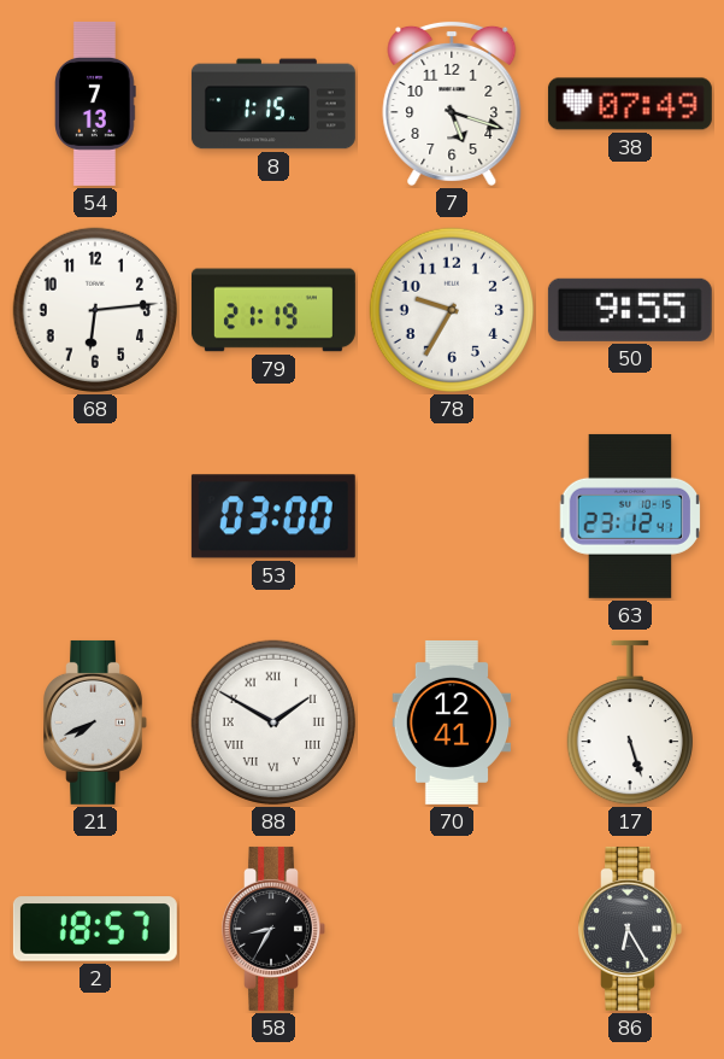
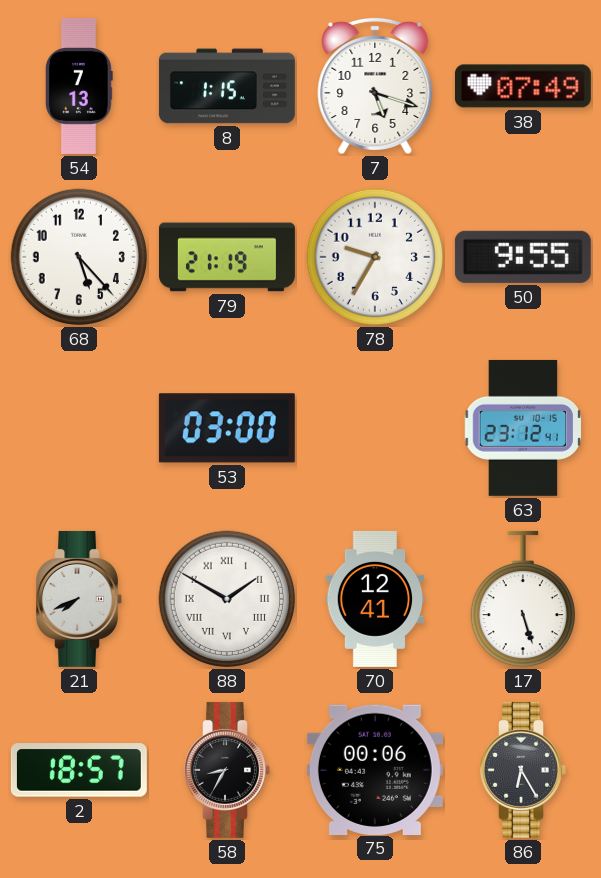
68: 6:14 -> 5:23 (79, 257)
75: none -> 00:06 (375, 769)
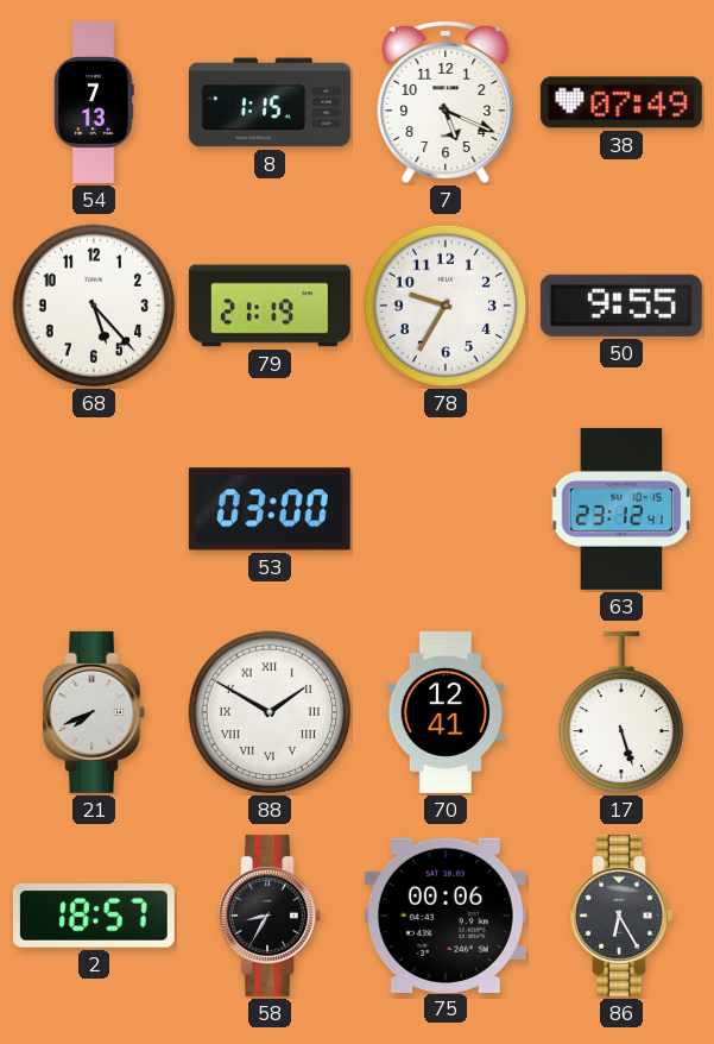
7: 5:18 -> 5:19 (446, 101)
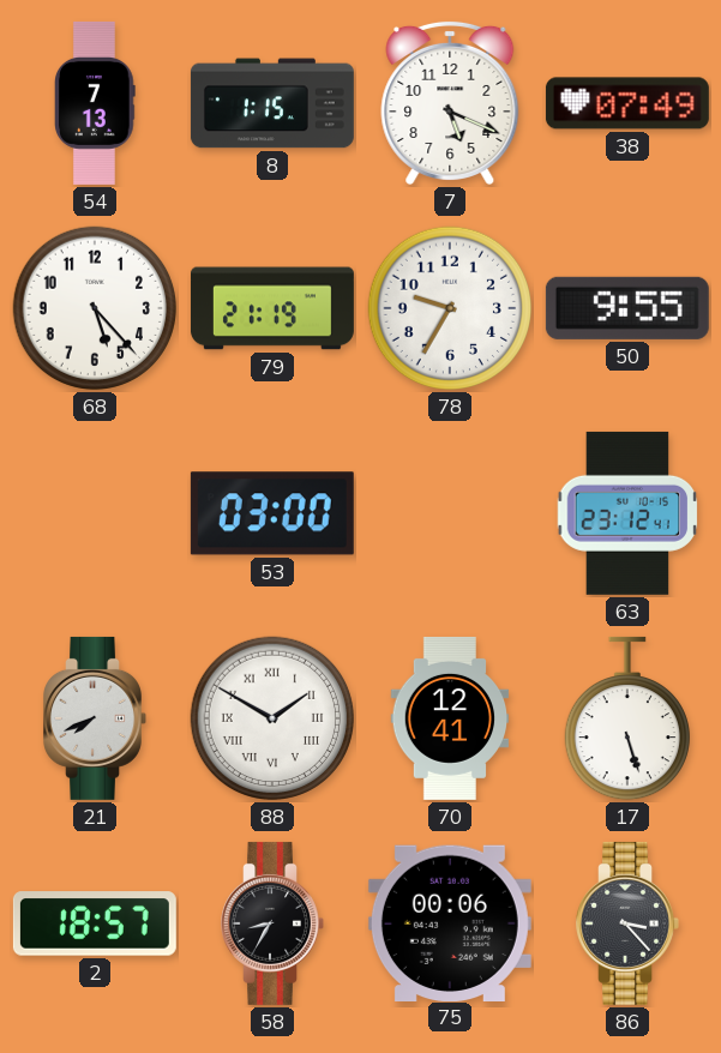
86: 6:25 -> 3:23 (627, 923)
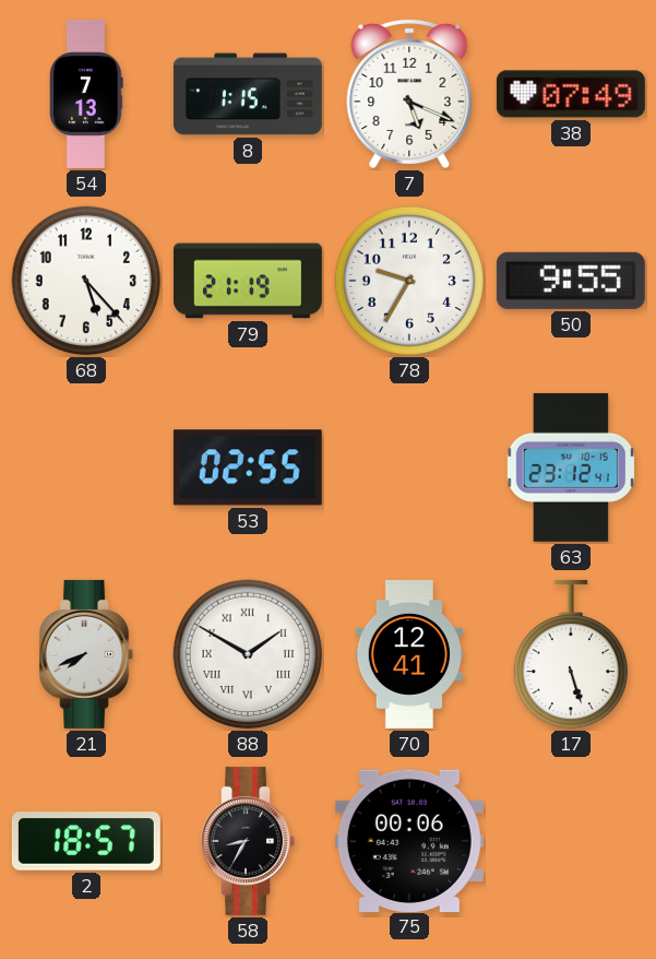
53: 03:00 -> 02:55 (248, 467)
86: 3:23 -> none (627, 923)
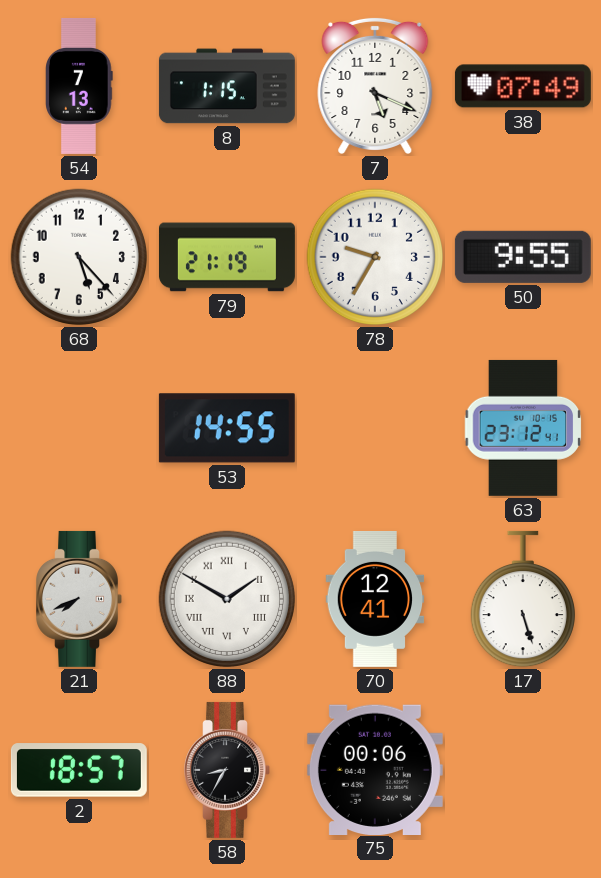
53: 02:55 -> 14:55 (227, 428)
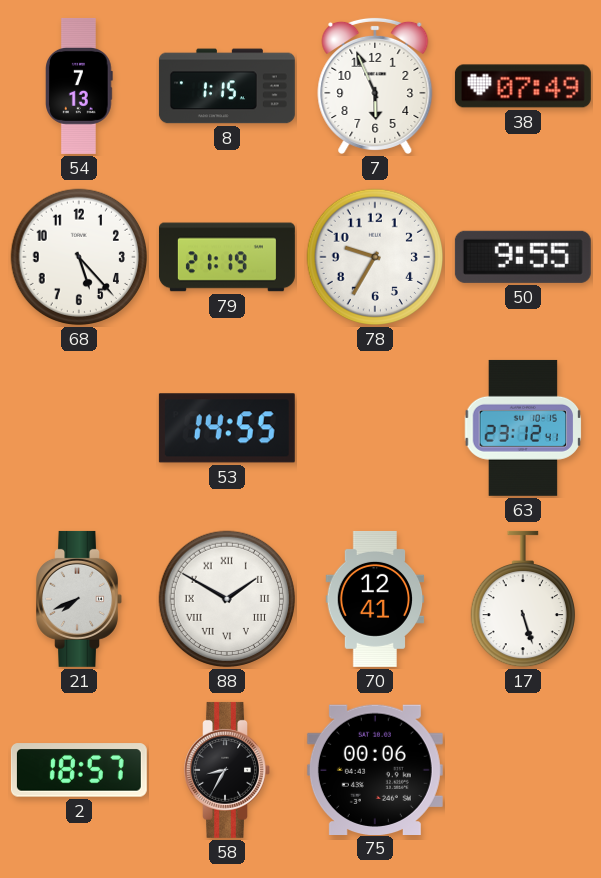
7: 5:19 -> 5:56 (375, 85)
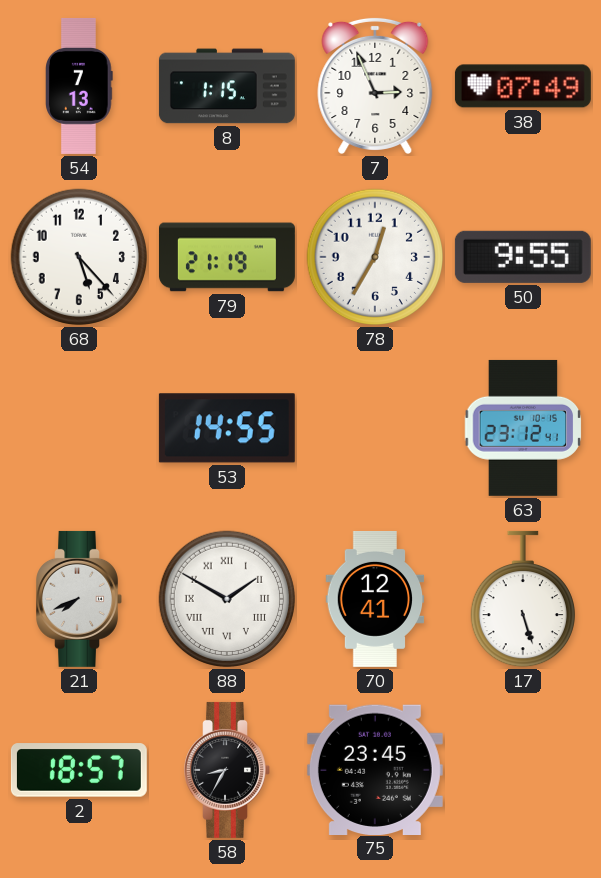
7: 5:56 -> 2:56 (375, 85)
78: 9:35 -> 12:35 (375, 257)
75: 00:06 -> 23:45 (375, 769)
